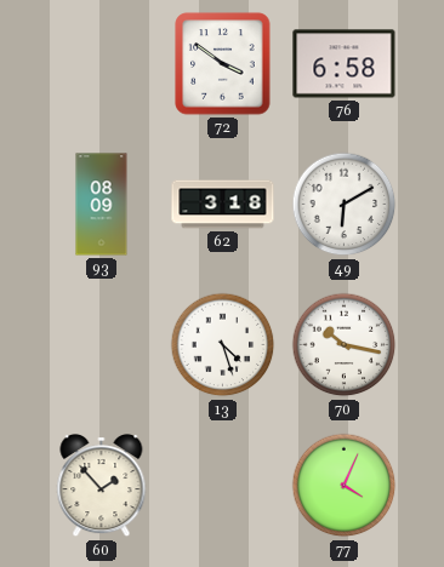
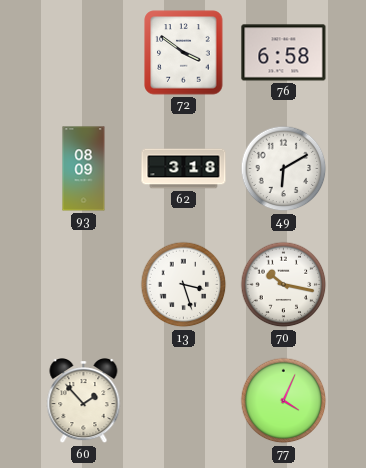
13: 4:27 -> 3:27 (184, 285)
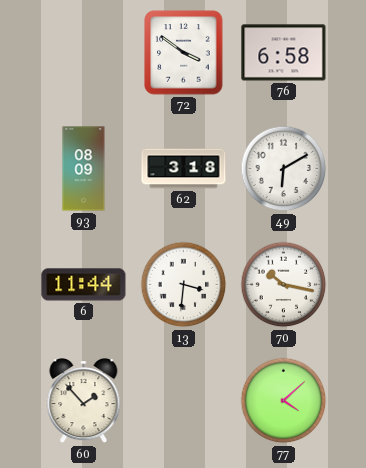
6: none -> 11:44 (84, 285)
13: 3:27 -> 3:31 (184, 285)
77: 4:04 -> 4:08 (284, 401)
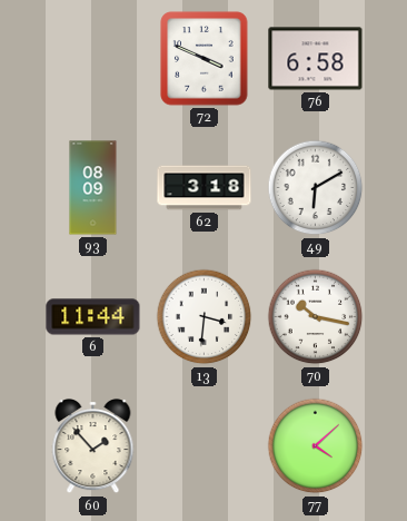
72: 3:51 -> 3:49 (205, 59)
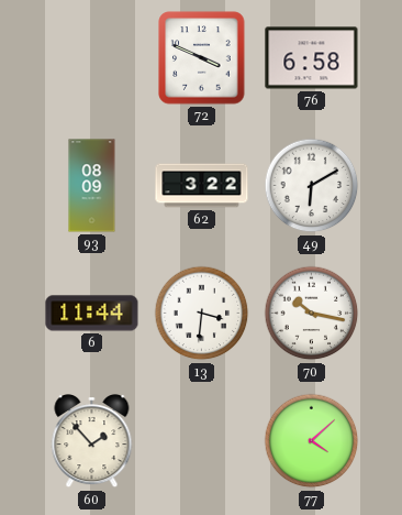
62: 3:18 -> 3:22 (202, 186)
